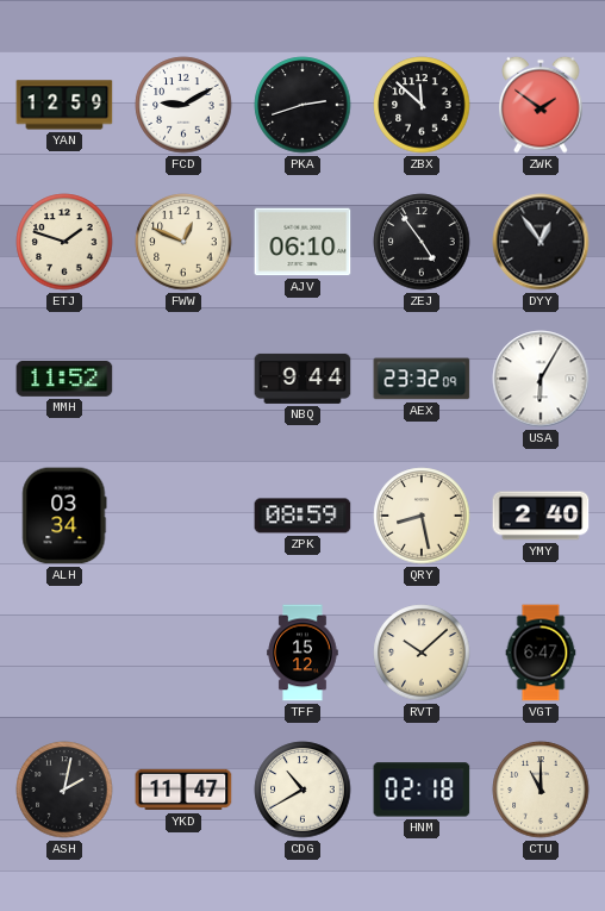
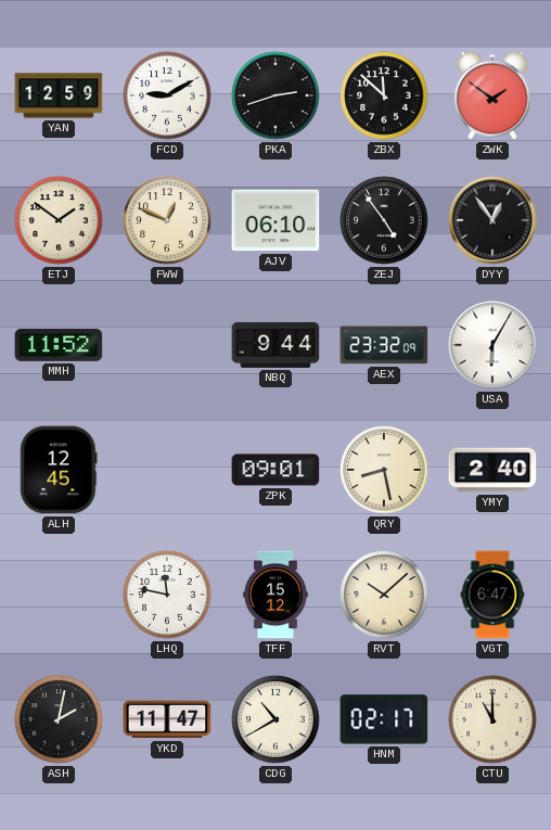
ETJ: 1:48 -> 1:51 (59, 220)
ALH: 03:34 -> 12:45 (59, 470)
ZPK: 08:59 -> 09:01 (275, 470)
LHQ: none -> 11:47 (167, 595)
HNM: 02:18 -> 02:17 (384, 719)
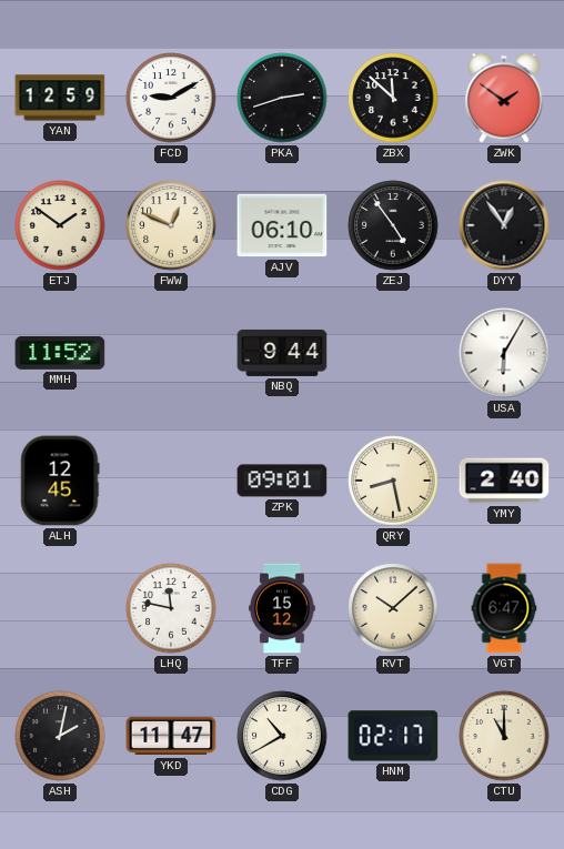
AEX: 23:32 -> none (384, 345)
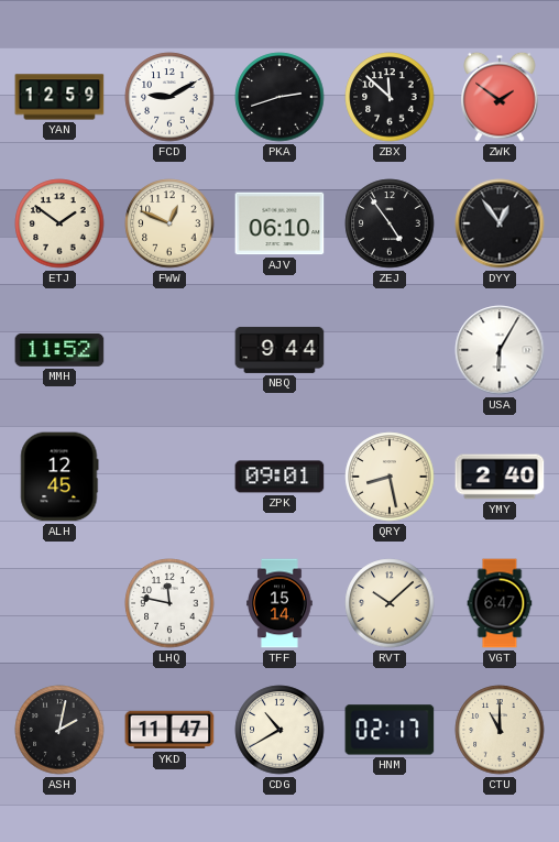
TFF: 15:12 -> 15:14 (279, 603)
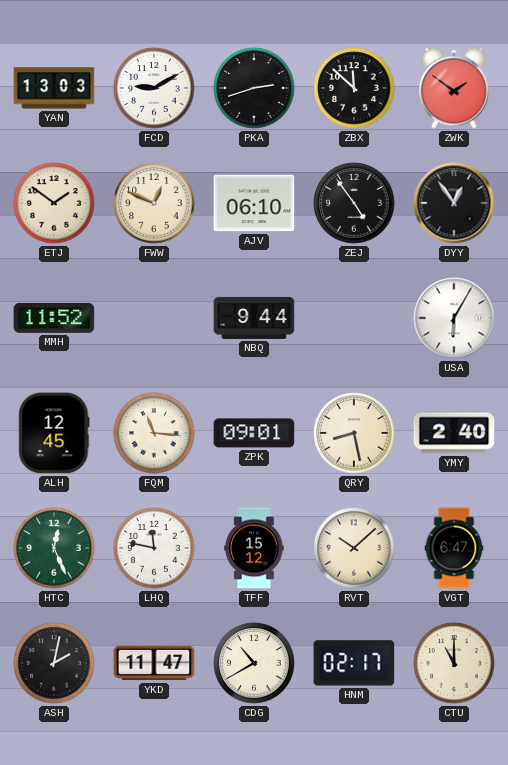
YAN: 12:59 -> 13:03 (54, 88)
FQM: none -> 11:16 (154, 433)
HTC: none -> 12:26 (54, 548)
TFF: 15:14 -> 15:12 (254, 548)
